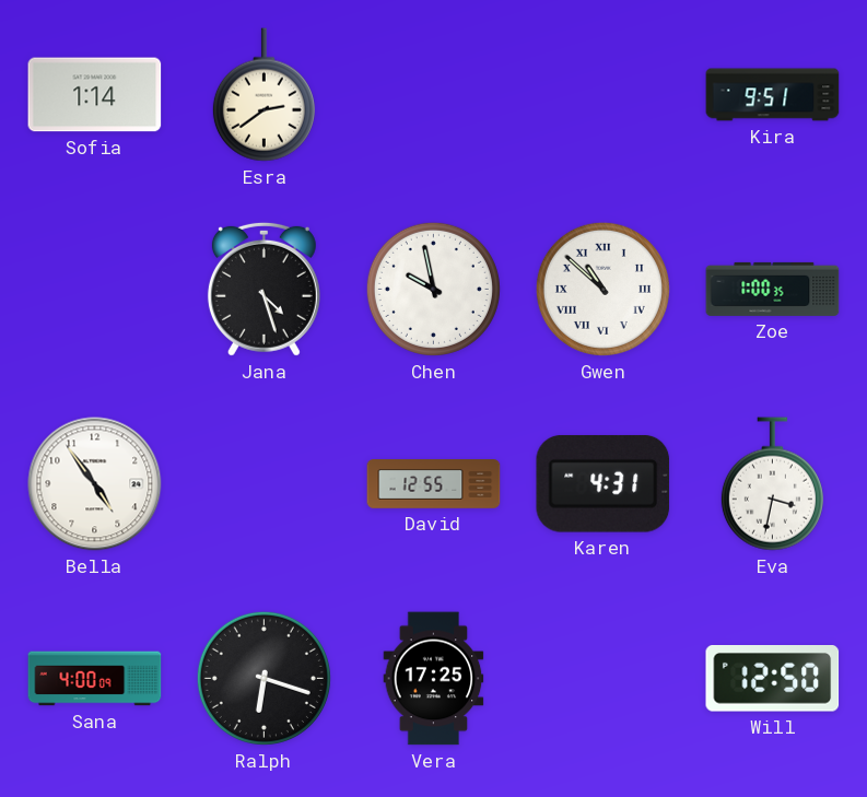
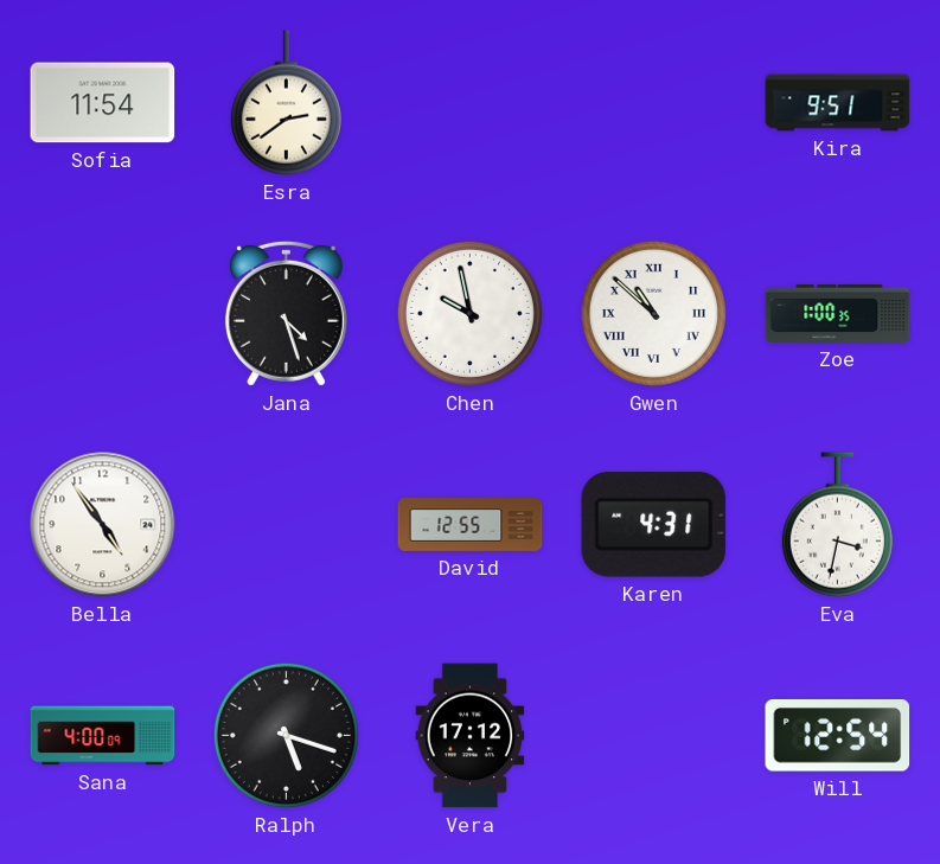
Sofia: 1:14 -> 11:54 (103, 103)
Ralph: 6:18 -> 5:18 (286, 735)
Vera: 17:25 -> 17:12 (471, 736)
Will: 12:50 -> 12:54 (838, 736)
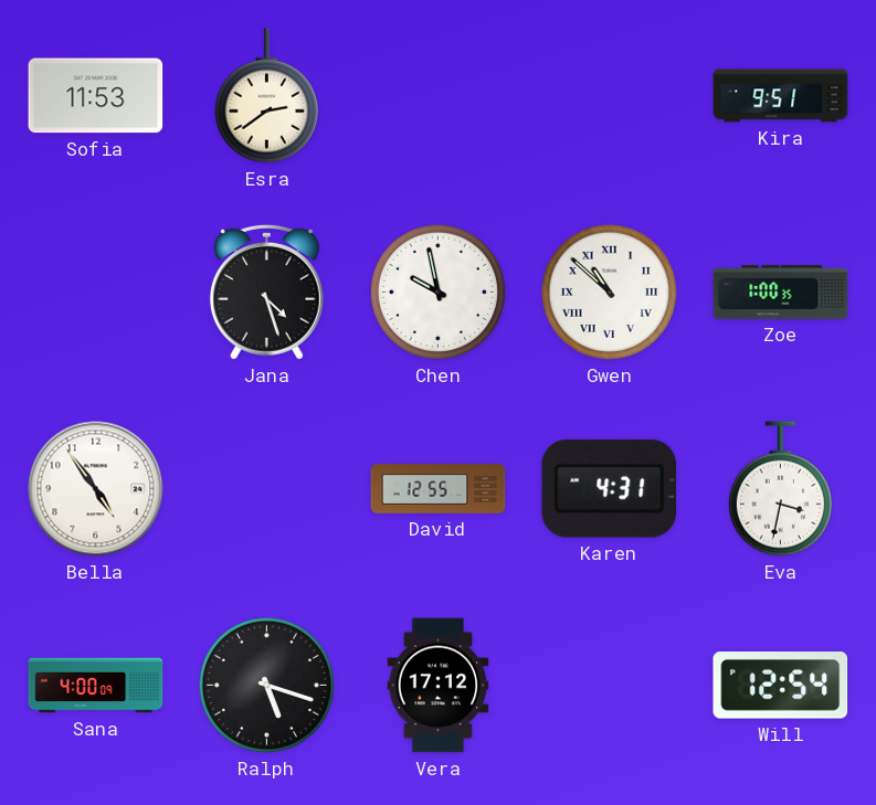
Sofia: 11:54 -> 11:53 (96, 96)
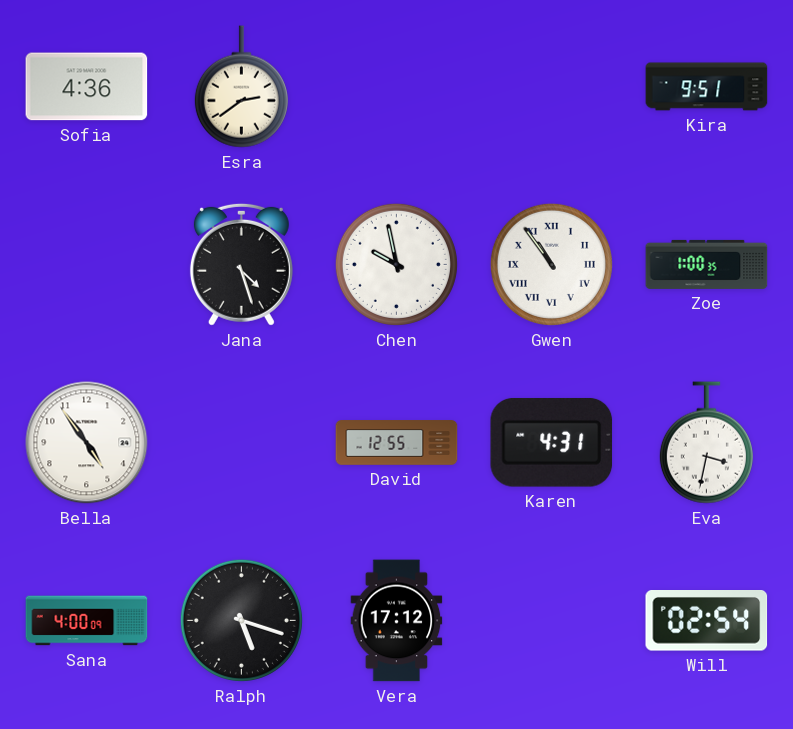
Sofia: 11:53 -> 4:36 (87, 87)
Gwen: 10:52 -> 10:54 (551, 264)
Will: 12:54 -> 02:54 (707, 621)
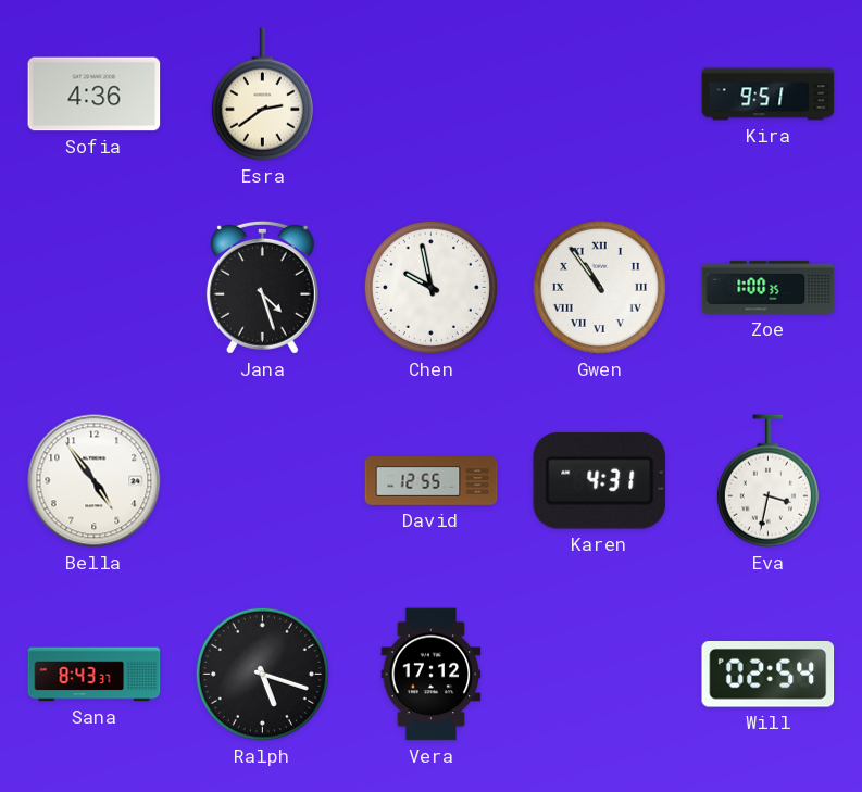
Sana: 4:00 -> 8:43 (95, 675)
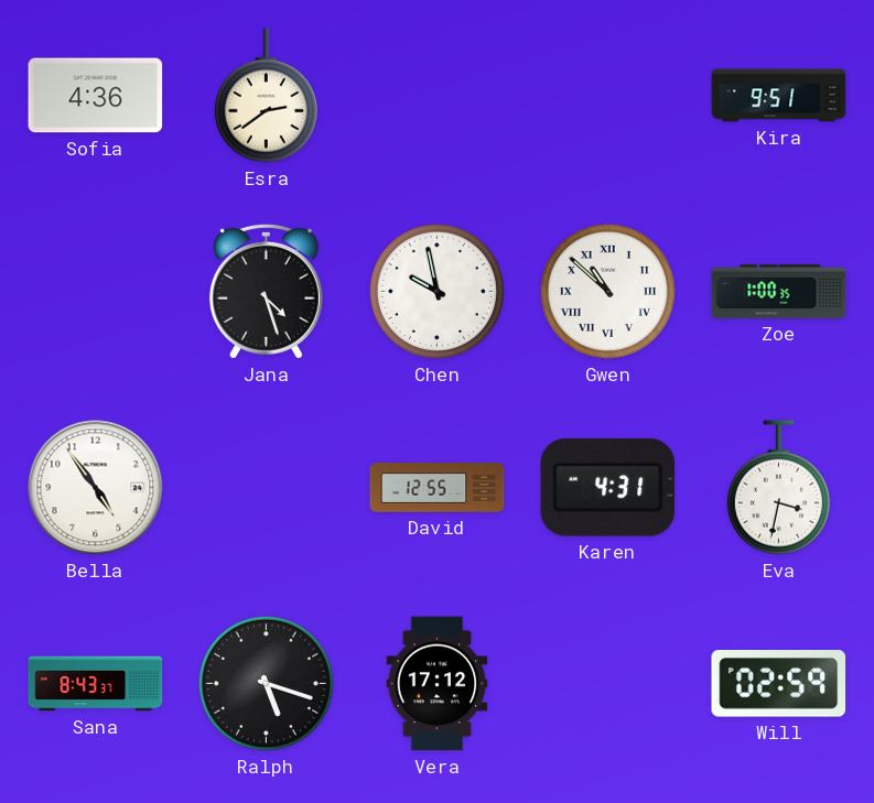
Gwen: 10:54 -> 10:52 (607, 291)
Will: 02:54 -> 02:59 (779, 684)
